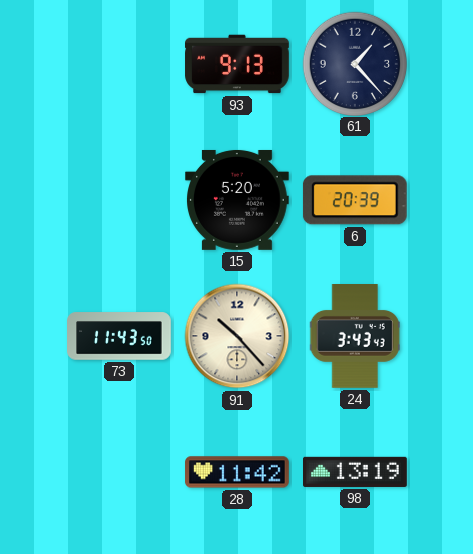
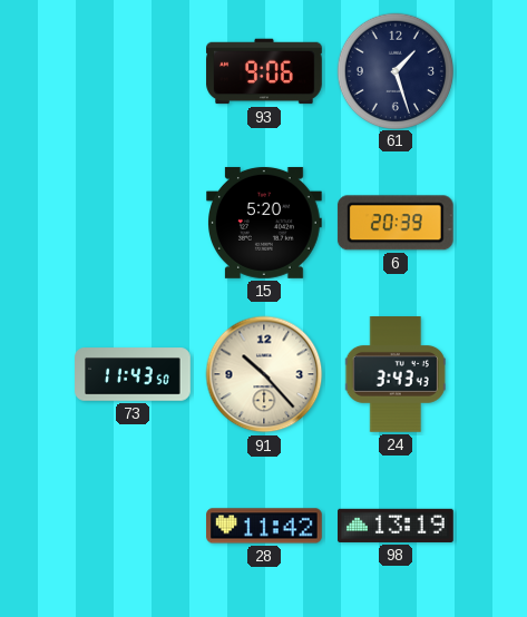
93: 9:13 -> 9:06 (264, 71)
61: 1:23 -> 1:27 (394, 70)
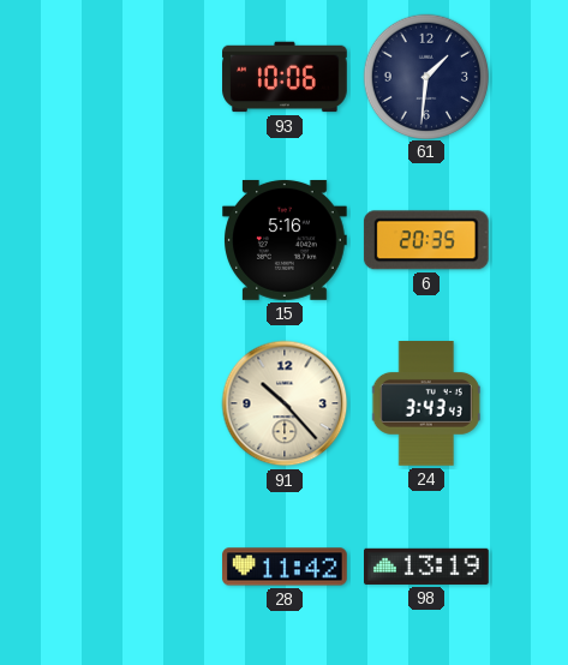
93: 9:06 -> 10:06 (285, 77)
61: 1:27 -> 1:31 (425, 76)
15: 5:20 -> 5:16 (286, 240)
6: 20:39 -> 20:35 (426, 240)
73: 11:43 -> none (133, 374)
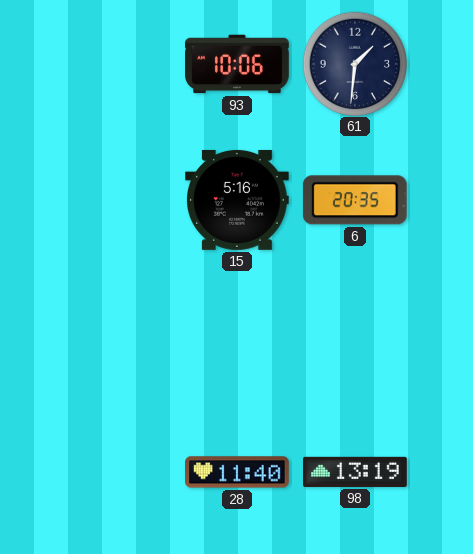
91: 10:23 -> none (285, 403)
24: 3:43 -> none (426, 403)
28: 11:42 -> 11:40 (237, 472)
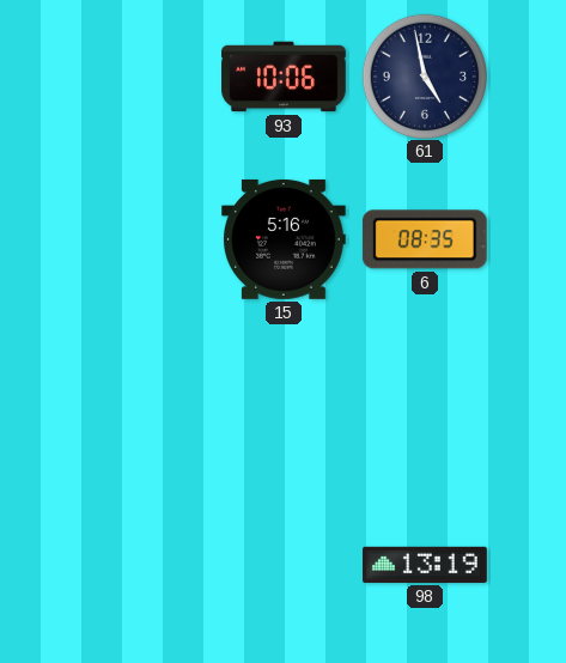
61: 1:31 -> 4:58 (424, 75)
6: 20:35 -> 08:35 (425, 239)
28: 11:40 -> none (237, 472)
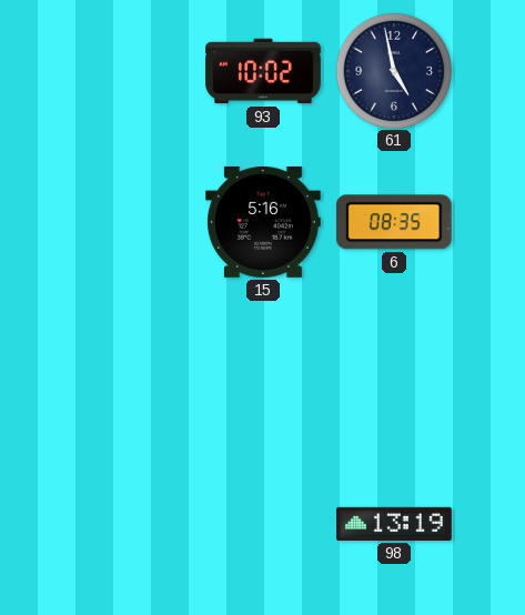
93: 10:06 -> 10:02 (263, 71)
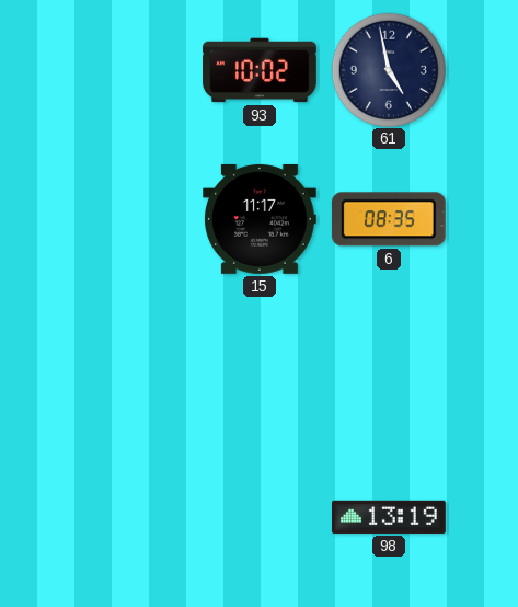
15: 5:16 -> 11:17 (261, 219)
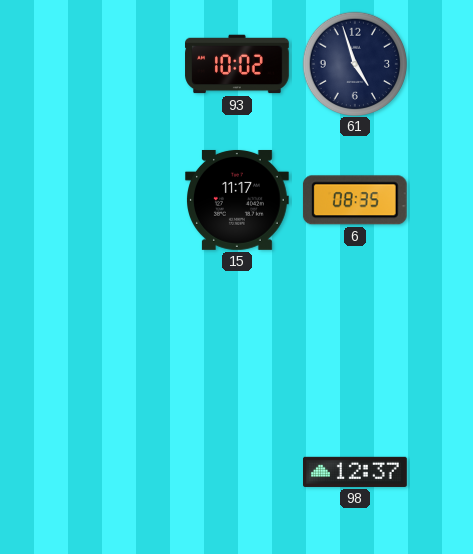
61: 4:58 -> 4:57 (354, 63)
98: 13:19 -> 12:37 (356, 472)
